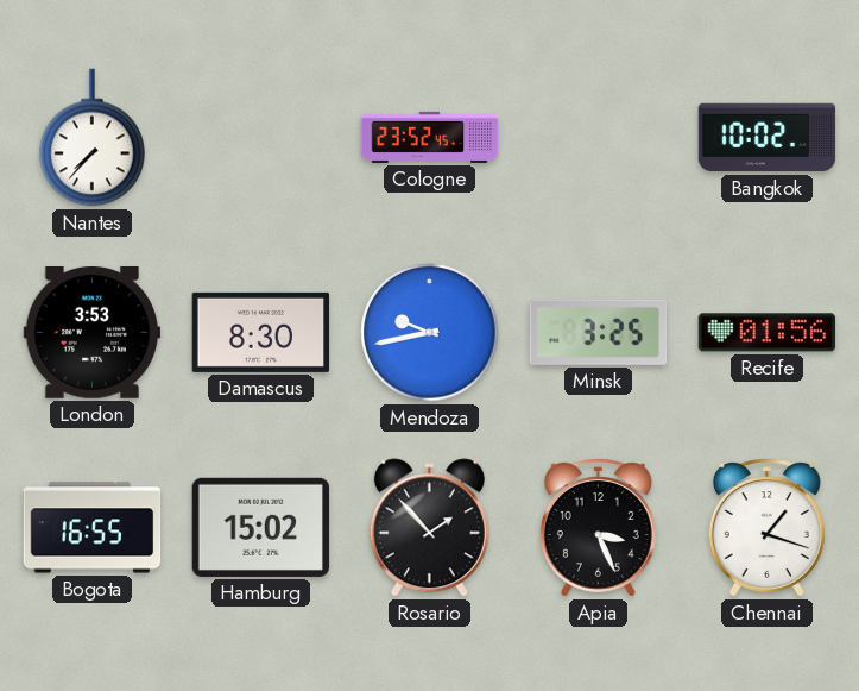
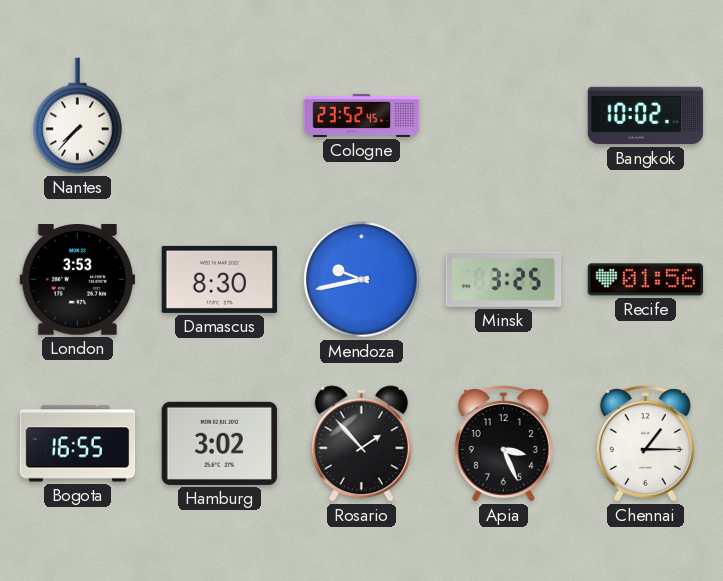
Hamburg: 15:02 -> 3:02 (220, 443)
Chennai: 1:18 -> 1:15 (645, 444)
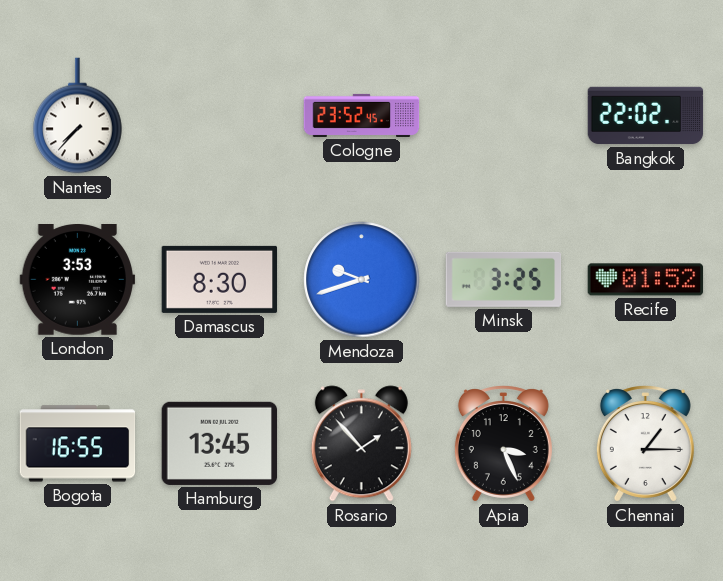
Bangkok: 10:02 -> 22:02 (646, 116)
Mendoza: 9:43 -> 9:42 (362, 280)
Recife: 01:56 -> 01:52 (646, 280)
Hamburg: 3:02 -> 13:45 (220, 443)
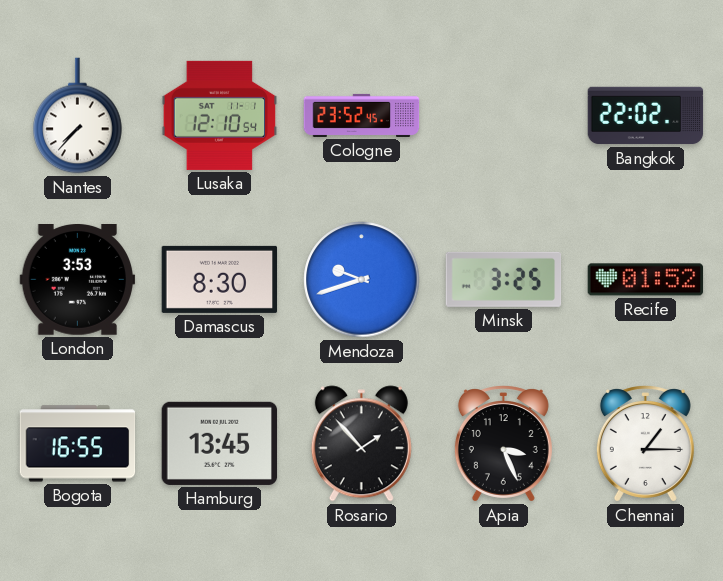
Lusaka: none -> 12:10 (220, 115)
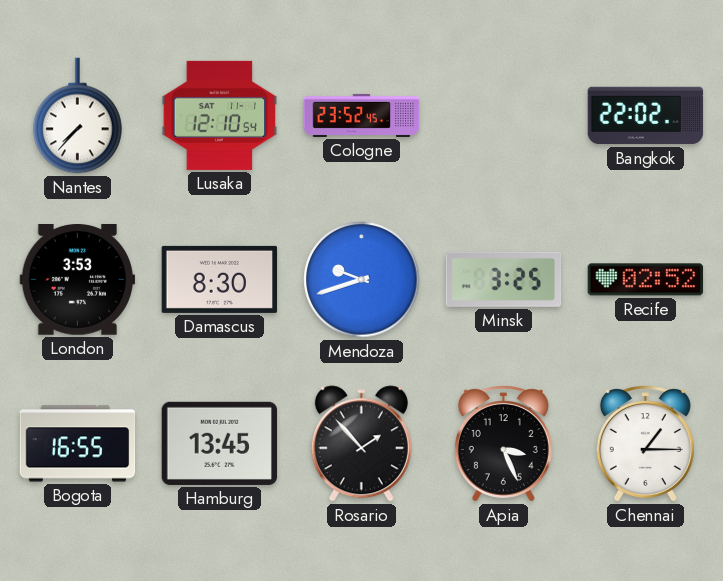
Recife: 01:52 -> 02:52 (646, 280)
